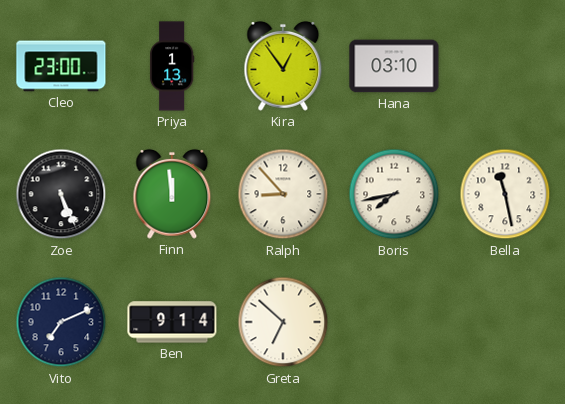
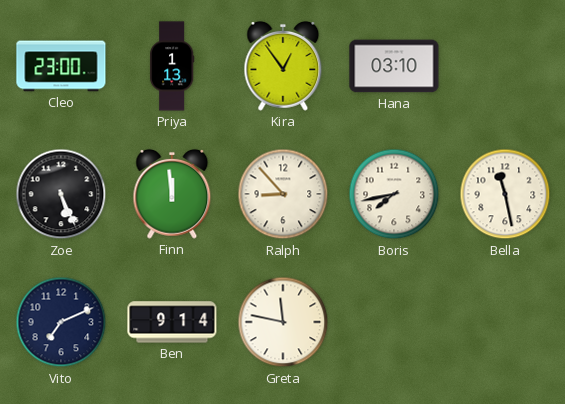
Greta: 6:52 -> 11:47 (283, 322)
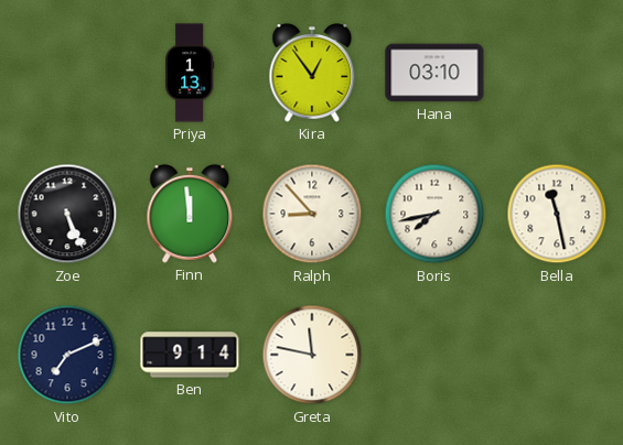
Cleo: 23:00 -> none (61, 66)
